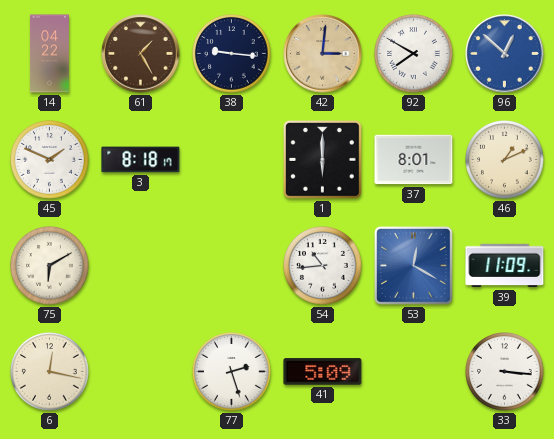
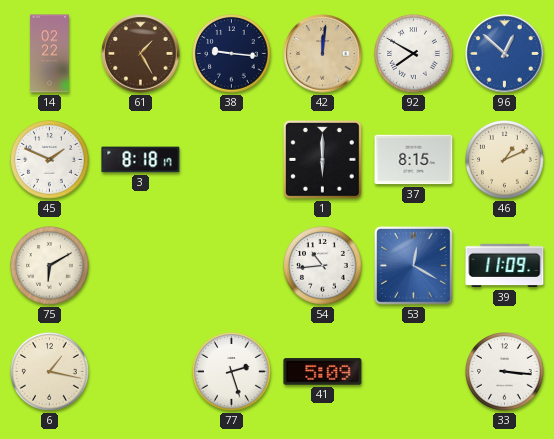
14: 04:22 -> 02:22 (50, 54)
42: 3:01 -> 12:01 (323, 54)
37: 8:01 -> 8:15 (414, 160)
6: 12:17 -> 1:17 (50, 372)
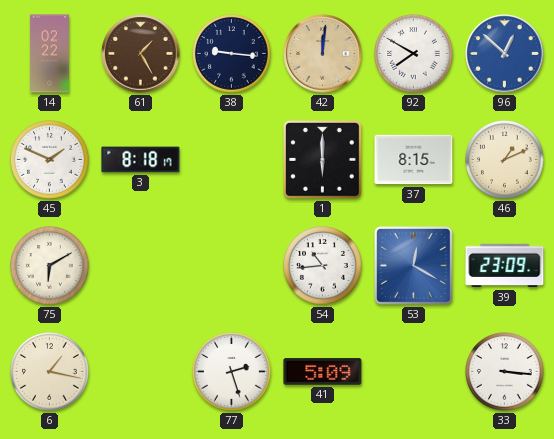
39: 11:09 -> 23:09 (505, 266)
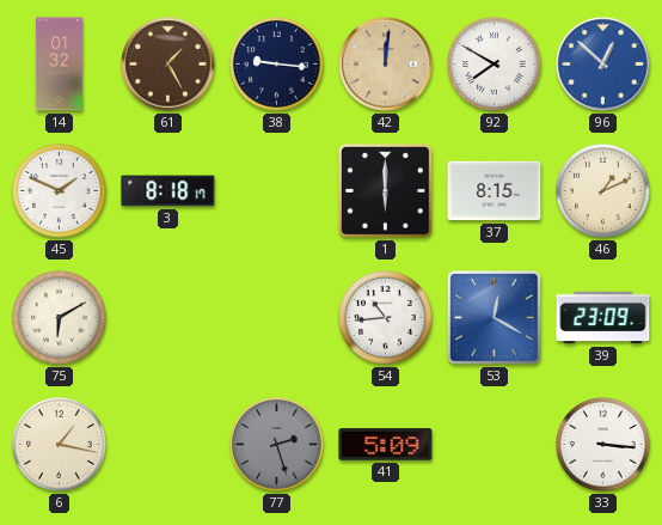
14: 02:22 -> 01:32 (60, 65)
77 dial: white -> grey (277, 445)
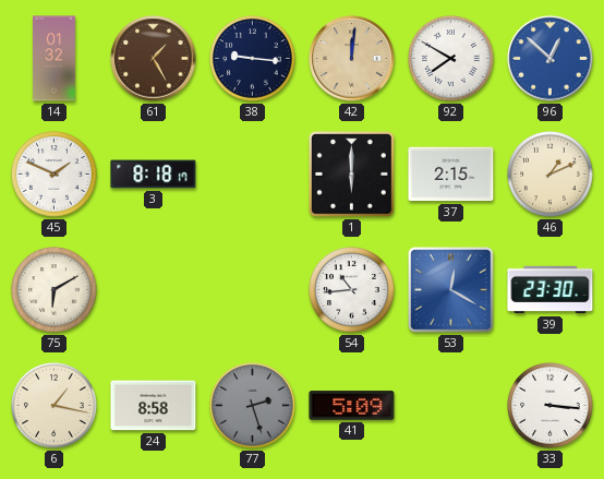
37: 8:15 -> 2:15 (451, 175)
39: 23:09 -> 23:30 (551, 290)
24: none -> 8:58 (154, 406)
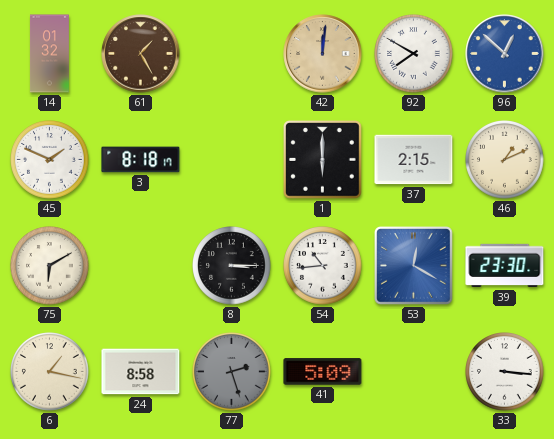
38: 9:16 -> none (253, 59)
8: none -> 3:15 (232, 266)
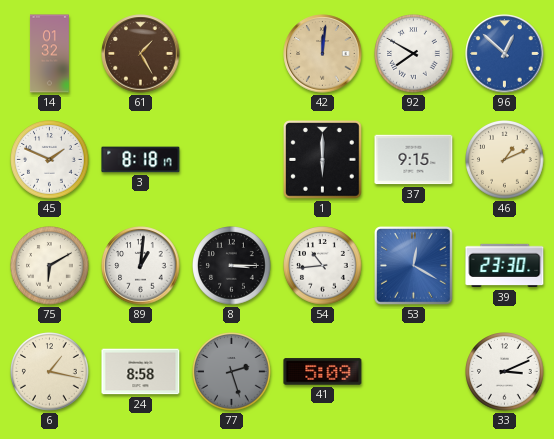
37: 2:15 -> 9:15 (414, 160)
89: none -> 1:01 (141, 266)
33: 3:16 -> 3:11 (505, 372)
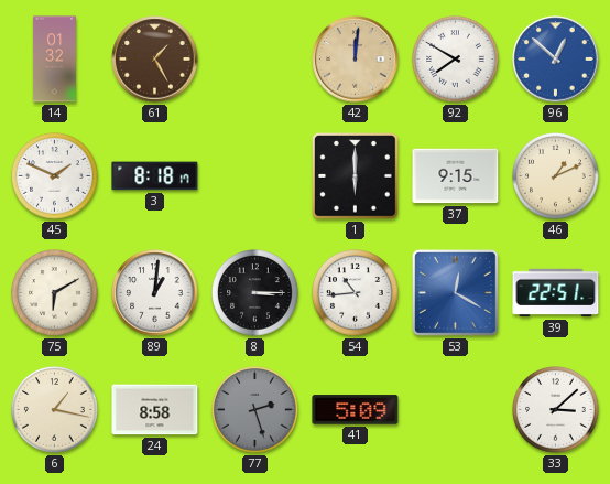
39: 23:30 -> 22:51 (556, 293)
33: 3:11 -> 3:08 (556, 410)
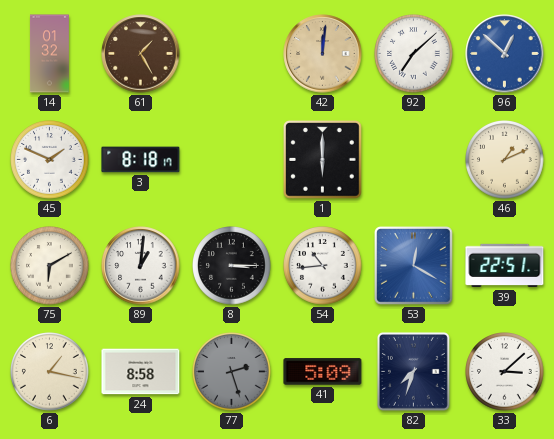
92: 7:50 -> 7:08 (414, 54)
37: 9:15 -> none (456, 176)
82: none -> 7:33 (414, 372)
